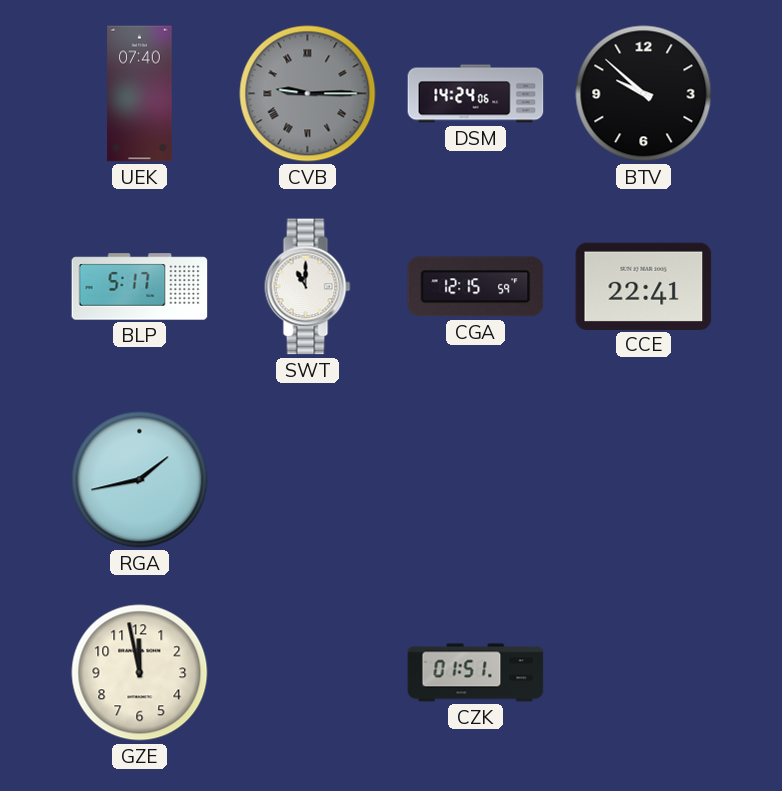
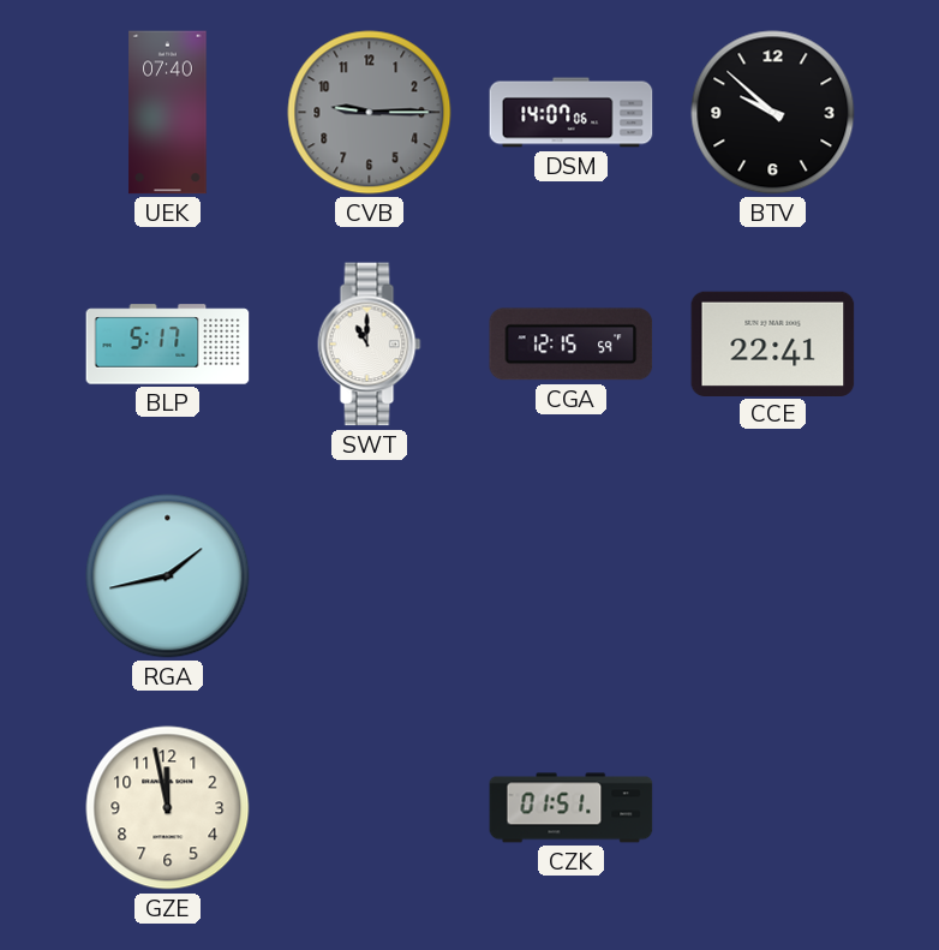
CVB numerals: Roman -> Arabic (370, 113)
DSM: 14:24 -> 14:07 (572, 113)
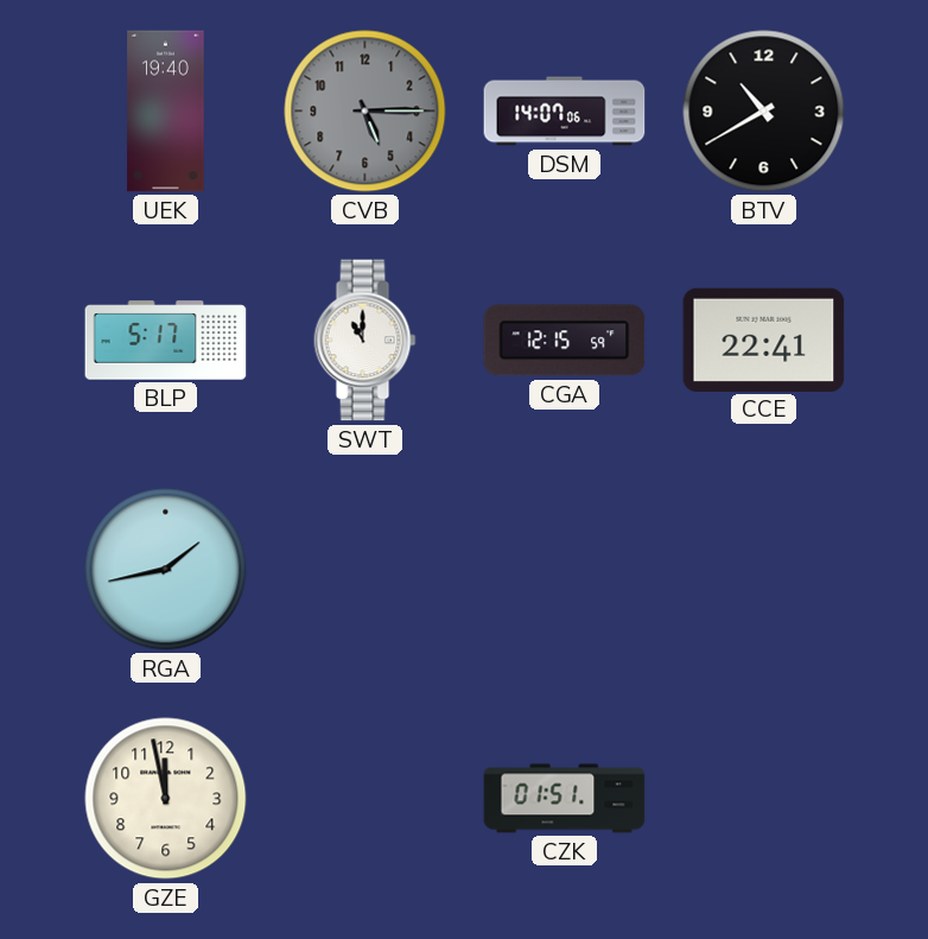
UEK: 07:40 -> 19:40 (166, 112)
CVB: 9:15 -> 5:15 (366, 112)
BTV: 9:52 -> 10:40 (764, 112)
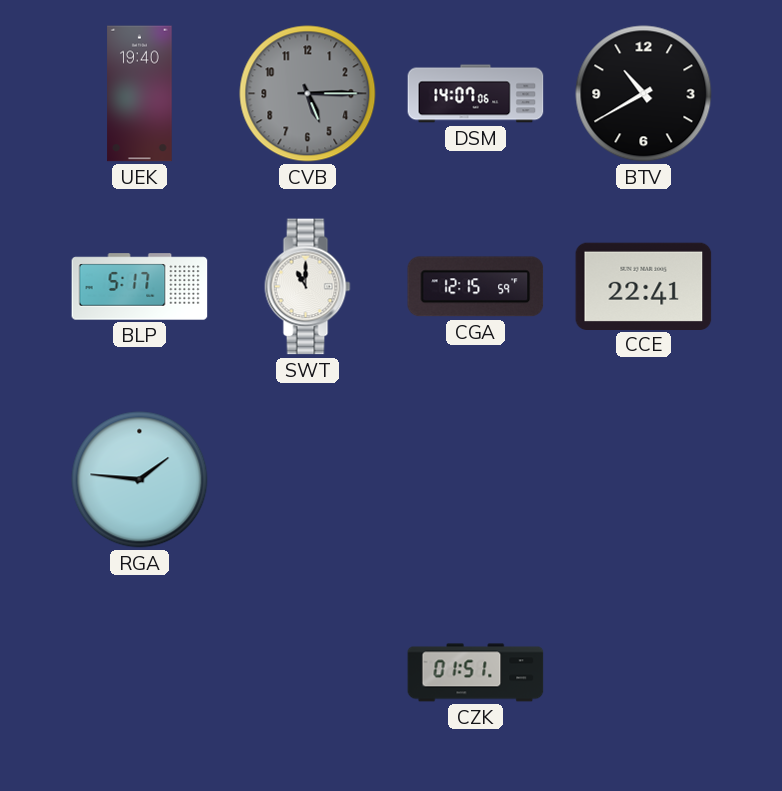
RGA: 1:43 -> 1:46 (140, 480)
GZE: 11:58 -> none (166, 799)
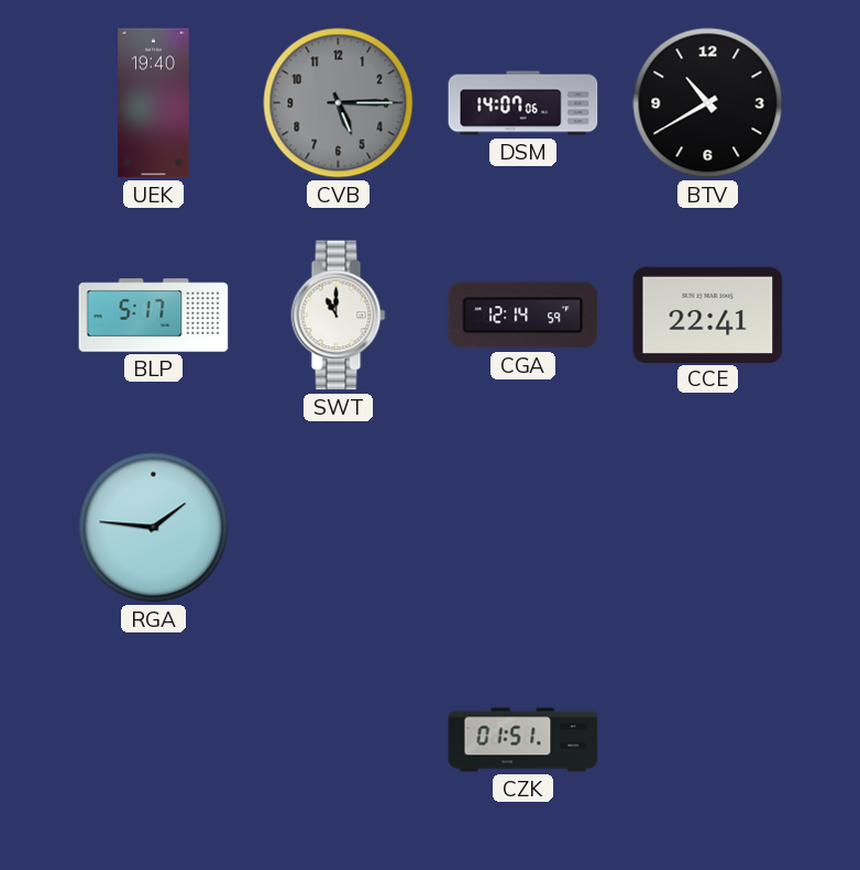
CGA: 12:15 -> 12:14 (523, 316)
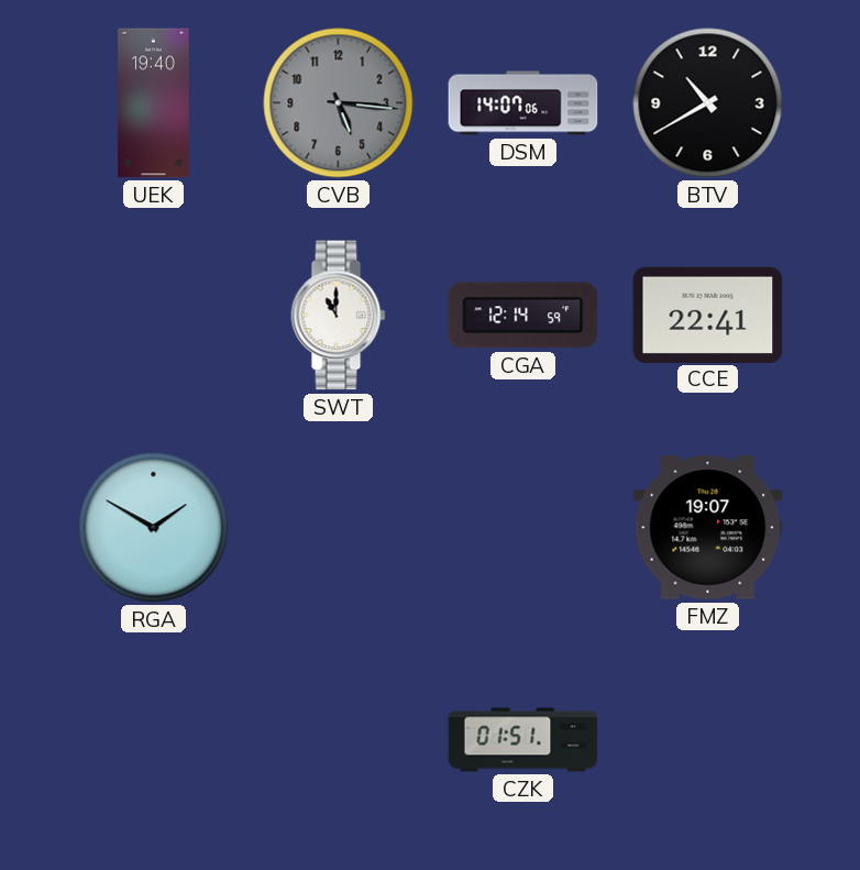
CVB: 5:15 -> 5:16 (339, 103)
BLP: 5:17 -> none (154, 316)
RGA: 1:46 -> 1:50 (154, 528)
FMZ: none -> 19:07 (708, 528)
